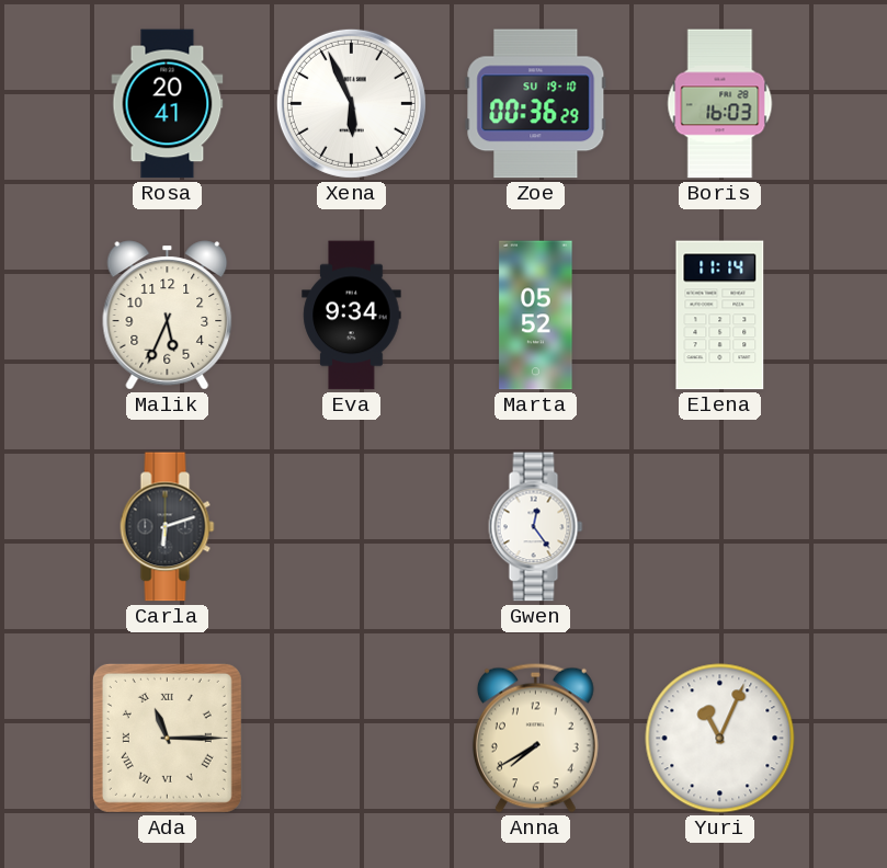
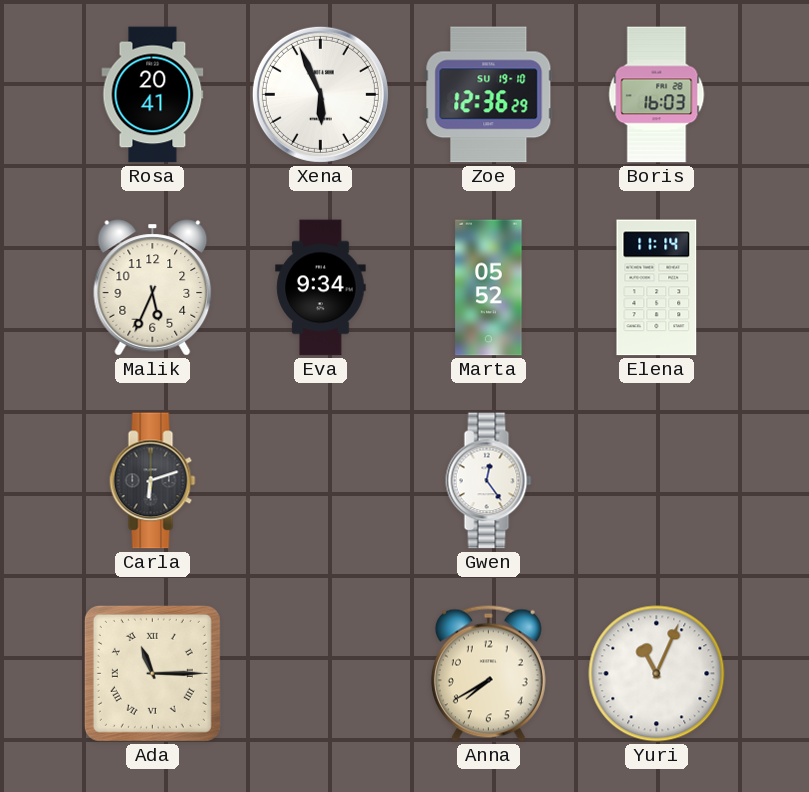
Zoe: 00:36 -> 12:36 (489, 95)
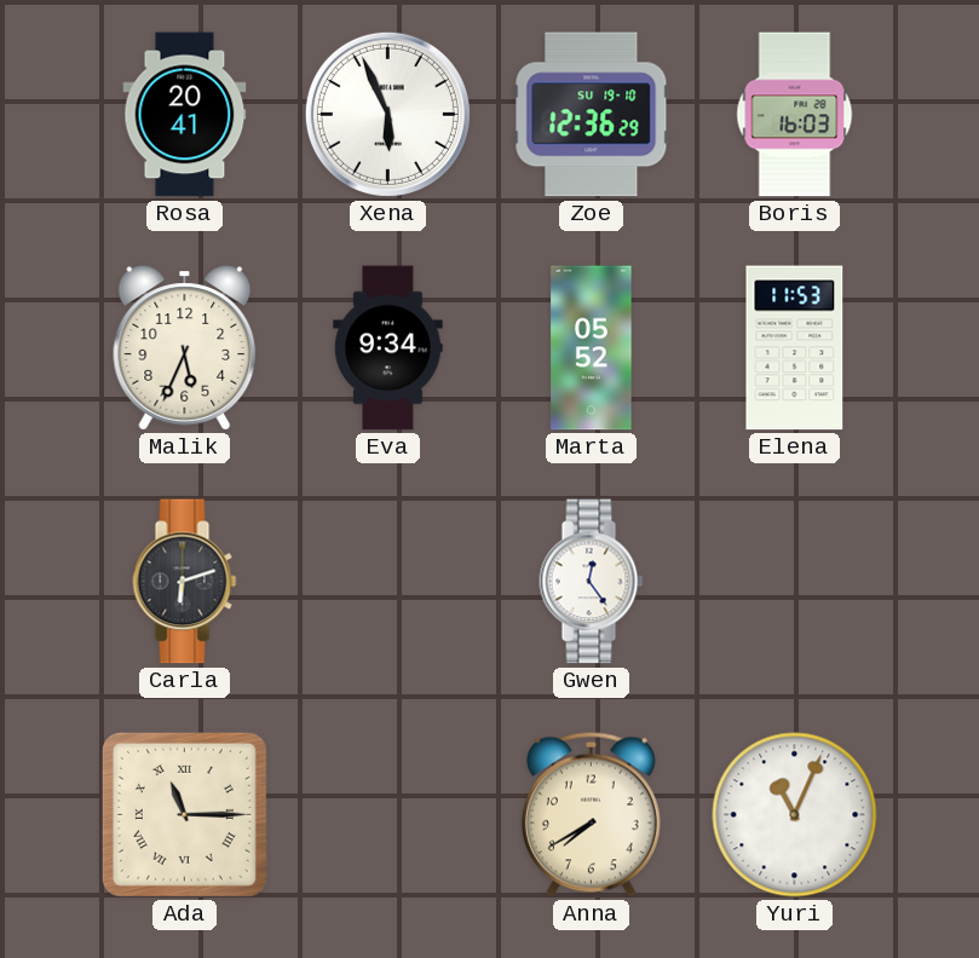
Elena: 11:14 -> 11:53 (795, 348)
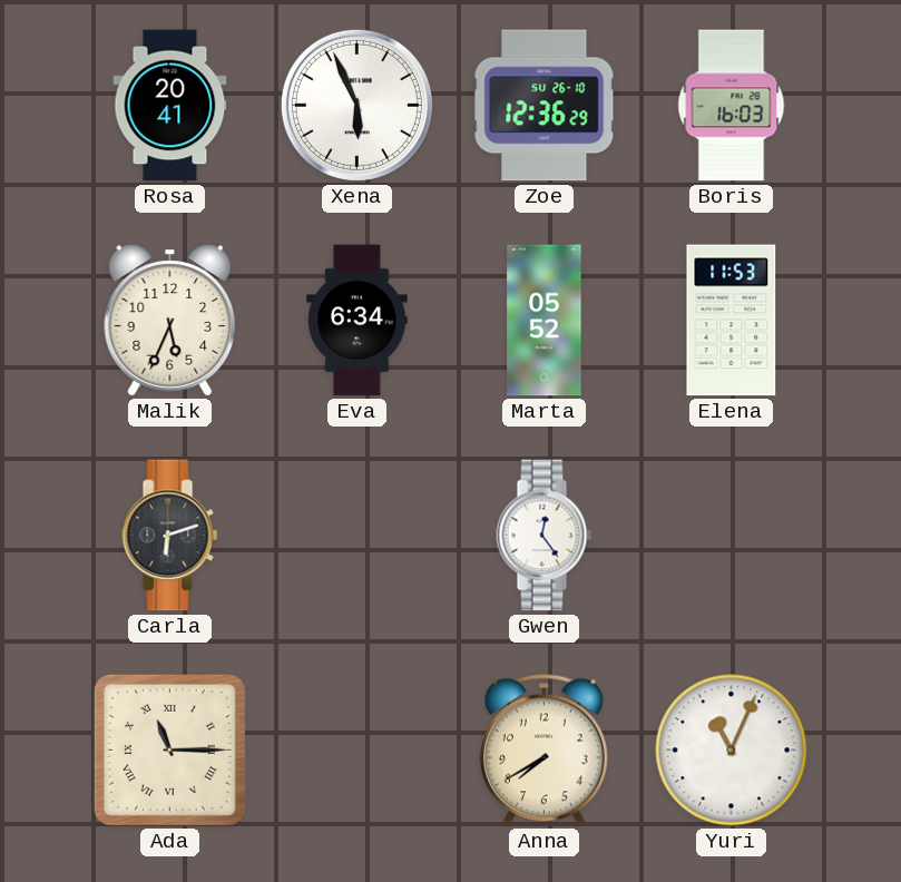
Zoe date: SU 19-10 -> SU 26-10 (545, 106)
Eva: 9:34 -> 6:34 (358, 321)
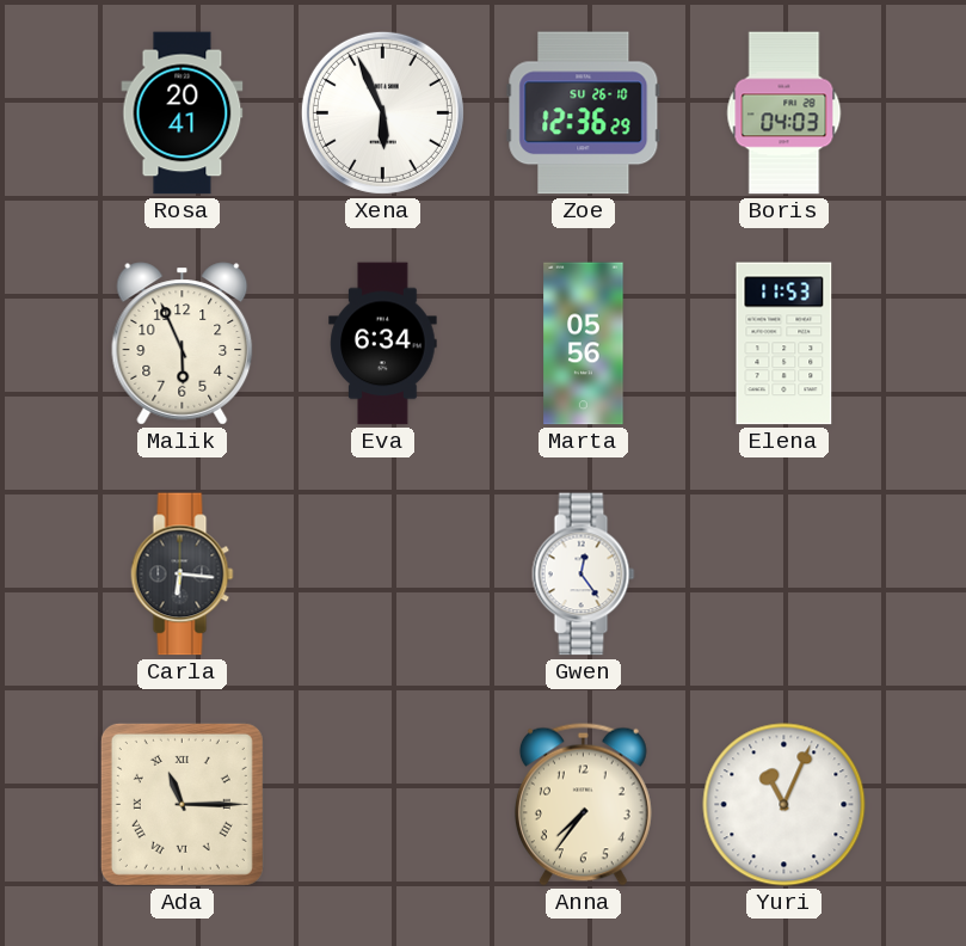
Boris: 16:03 -> 04:03 (785, 113)
Malik: 5:34 -> 5:56 (183, 344)
Marta: 05:52 -> 05:56 (584, 344)
Carla: 6:12 -> 6:16 (183, 575)
Anna: 7:40 -> 7:36 (583, 804)
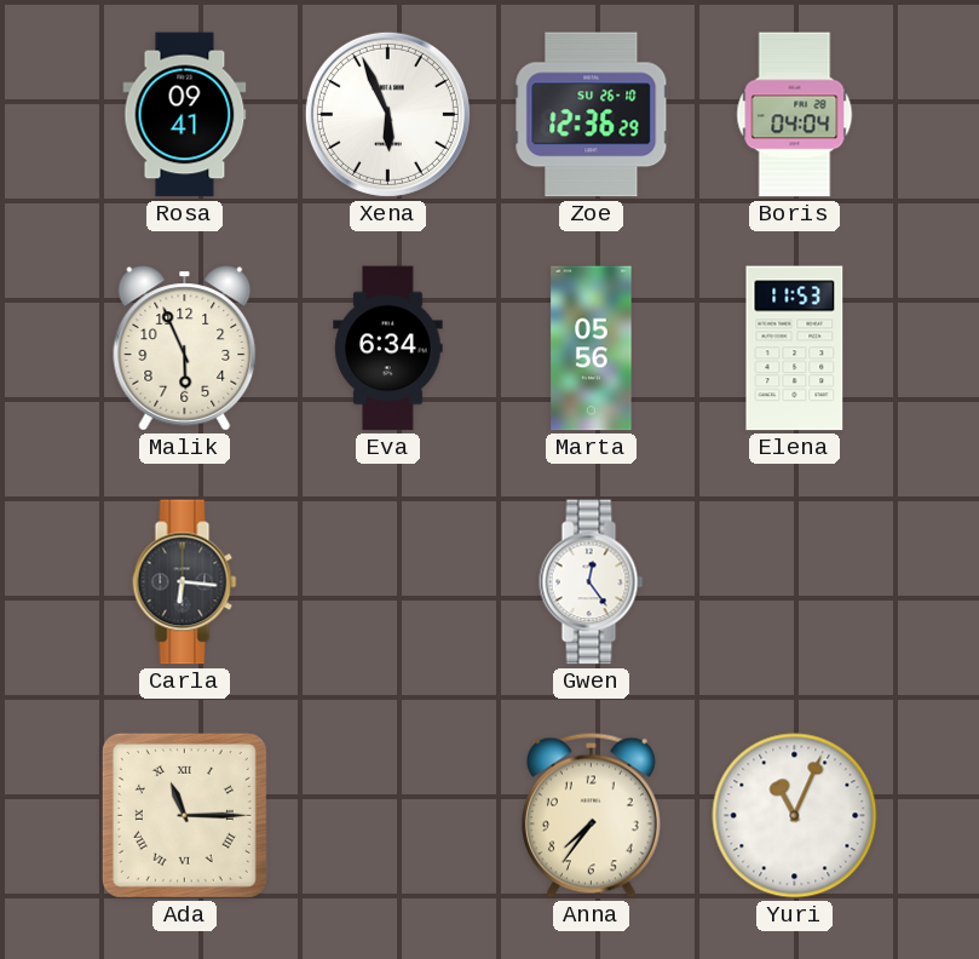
Rosa: 20:41 -> 09:41 (185, 115)
Boris: 04:03 -> 04:04 (795, 115)
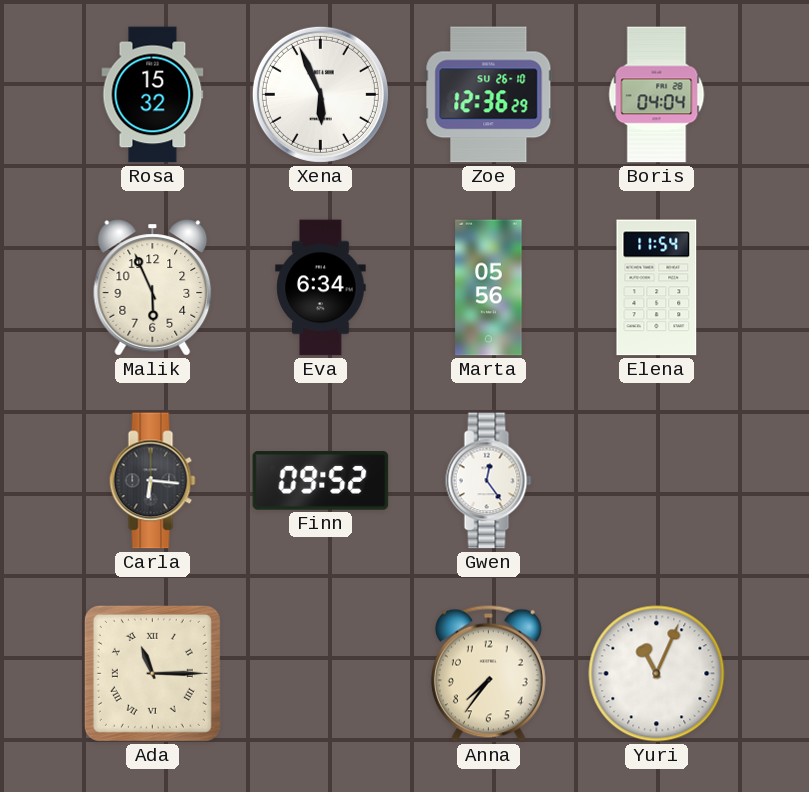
Rosa: 09:41 -> 15:32 (153, 95)
Elena: 11:53 -> 11:54 (657, 288)
Finn: none -> 09:52 (321, 481)
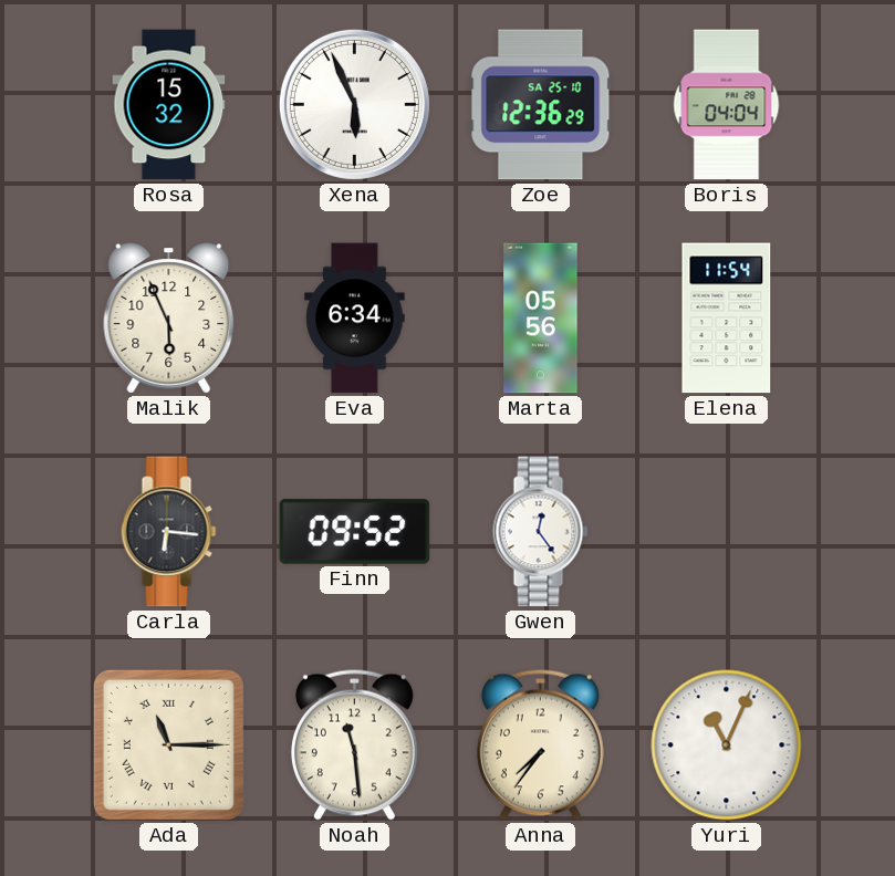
Zoe date: SU 26-10 -> SA 25-10 (541, 105)
Noah: none -> 11:29 (354, 744)
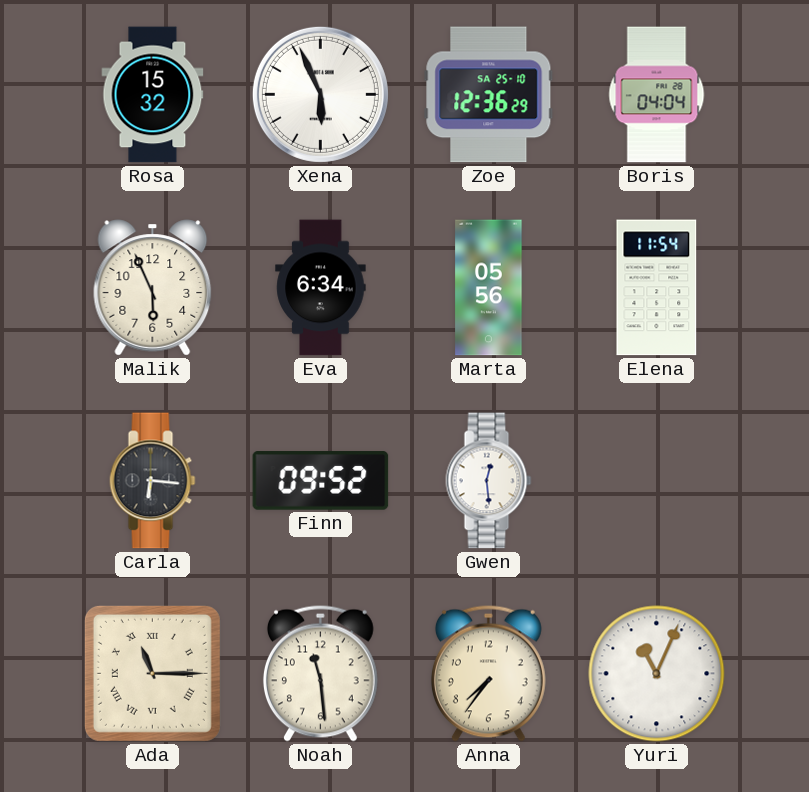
Gwen: 12:24 -> 12:29 (489, 481)
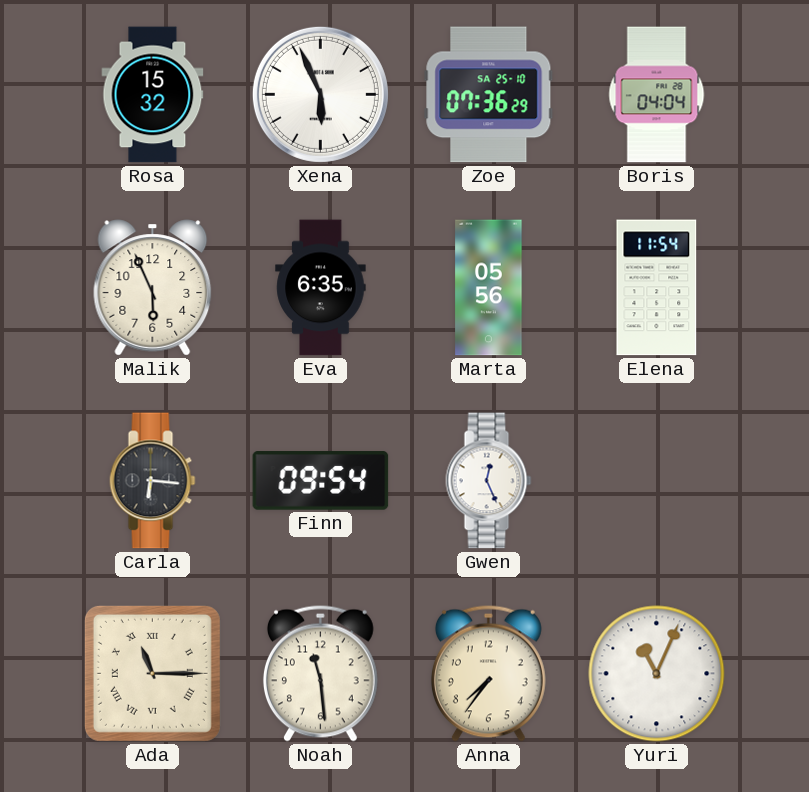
Zoe: 12:36 -> 07:36 (489, 95)
Eva: 6:34 -> 6:35 (321, 288)
Finn: 09:52 -> 09:54 (321, 481)
Gwen: 12:29 -> 12:26 (489, 481)
